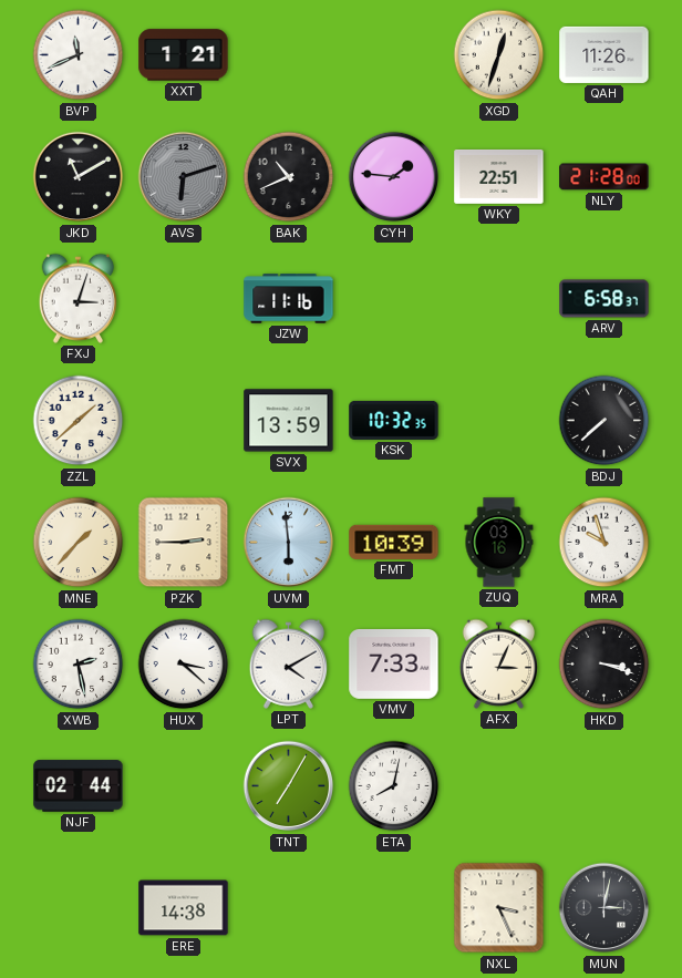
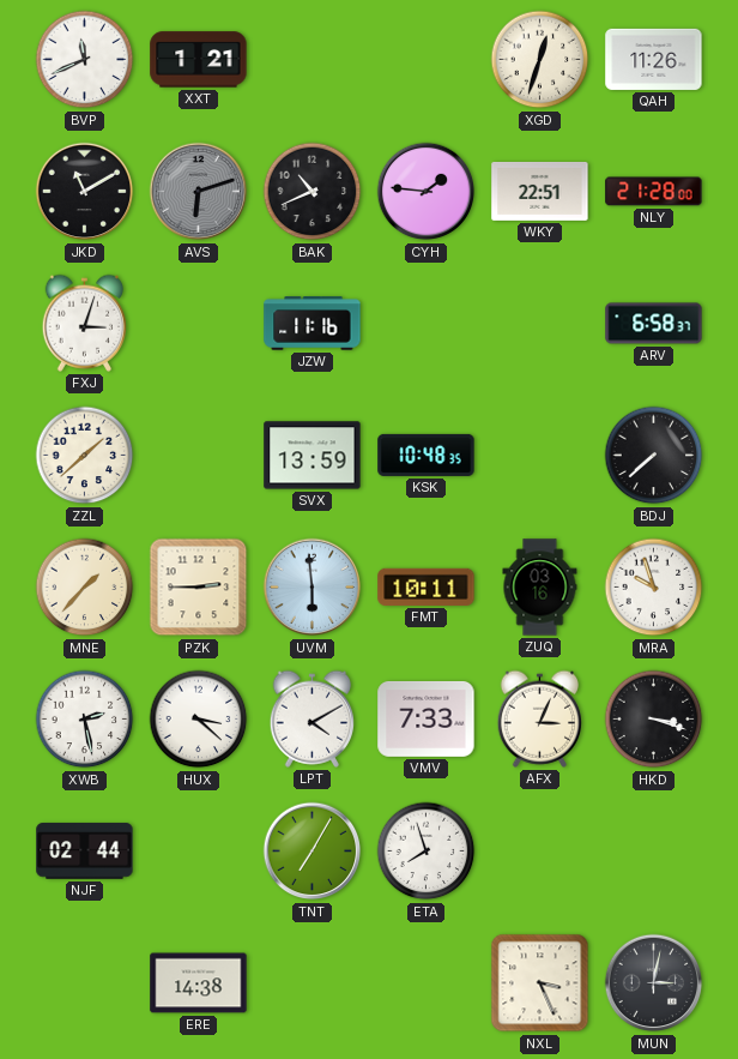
KSK: 10:32 -> 10:48 (427, 455)
FMT: 10:39 -> 10:11 (427, 586)
ETA: 8:02 -> 7:57 (427, 852)
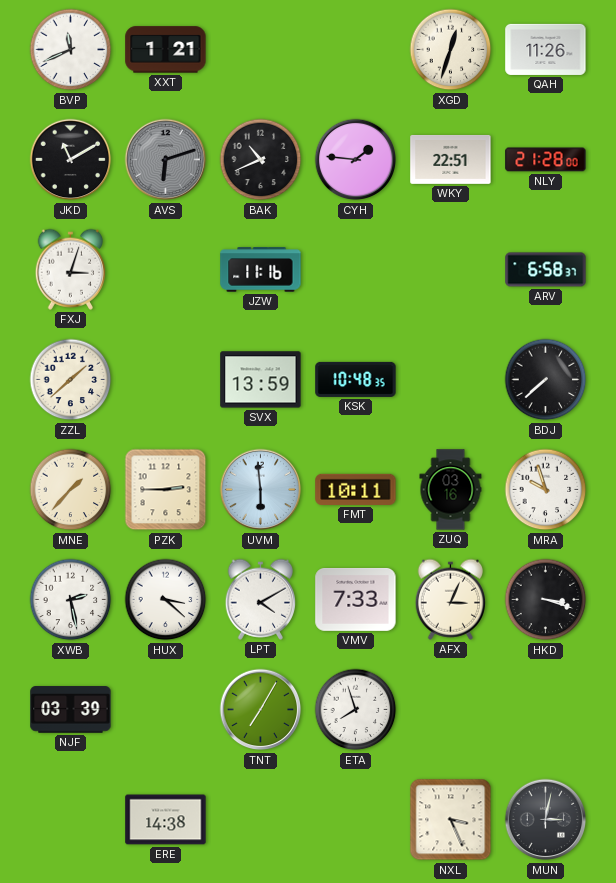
NJF: 02:44 -> 03:39 (71, 710)
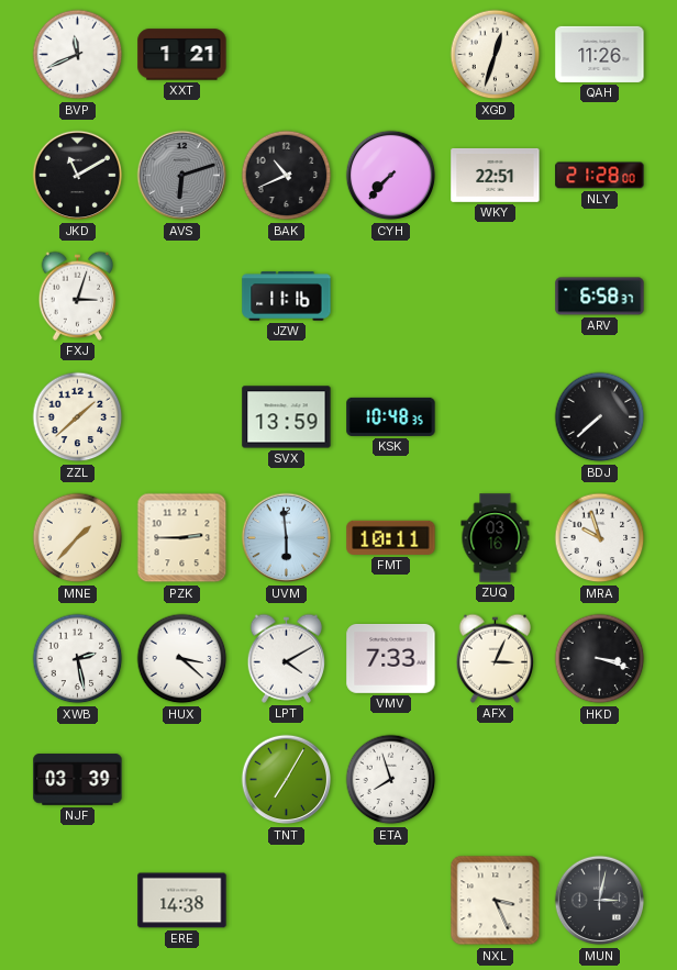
CYH: 1:46 -> 7:37 (391, 176)
